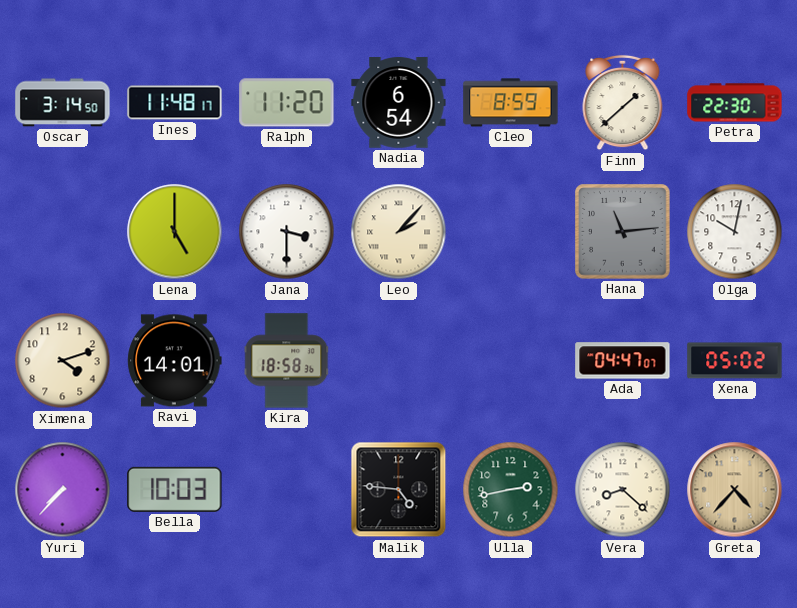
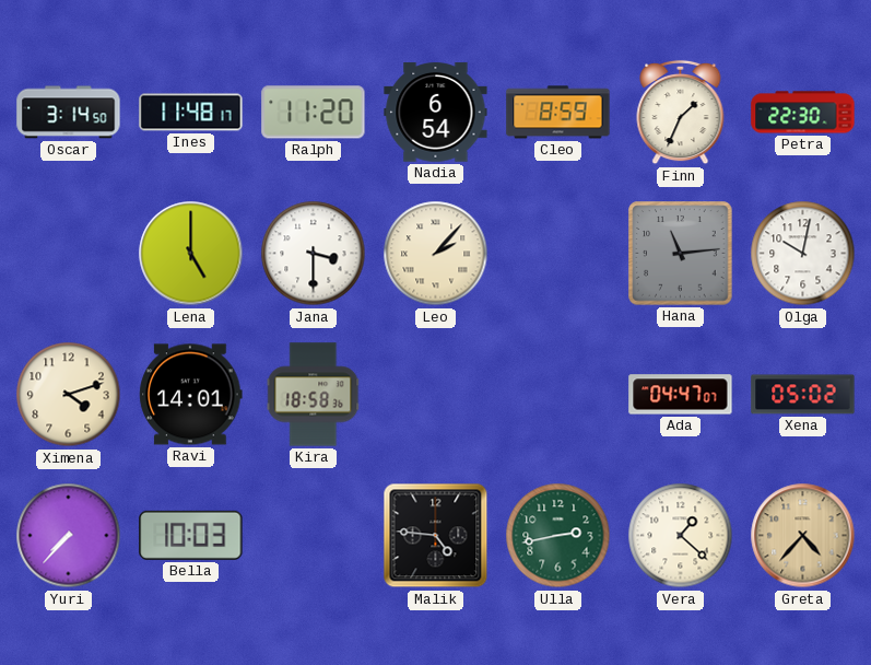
Finn: 1:38 -> 1:34 (681, 113)
Vera: 8:22 -> 1:22 (681, 536)
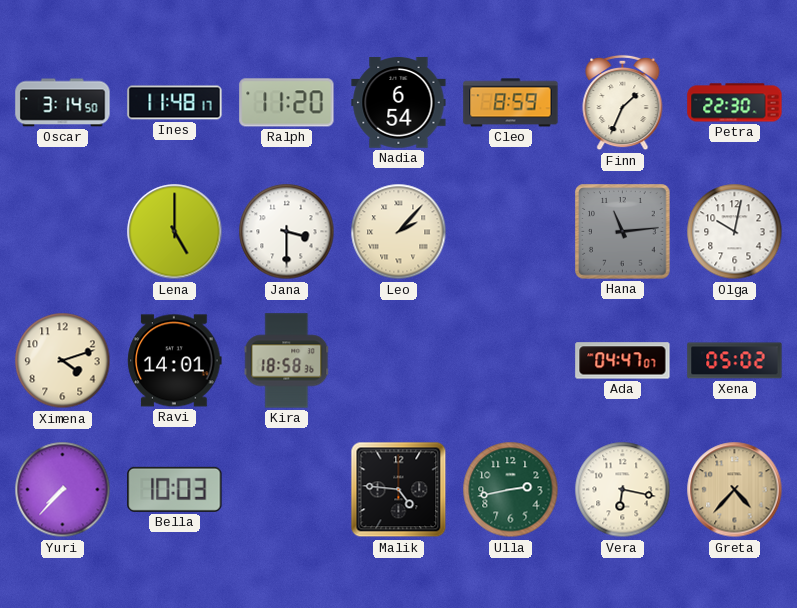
Vera: 1:22 -> 6:17 (623, 490)
